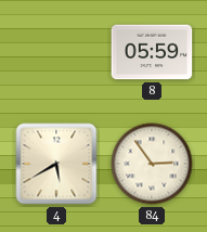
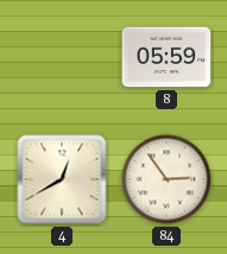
4: 5:40 -> 12:40 (62, 179)
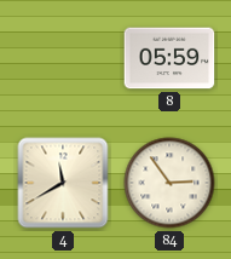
4: 12:40 -> 11:40 (63, 183)
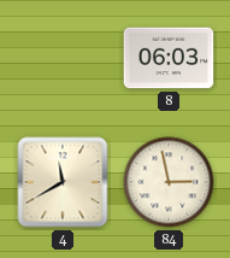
8: 05:59 -> 06:03 (169, 58)
84: 2:54 -> 2:58 (169, 182)
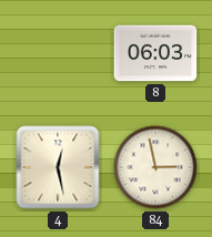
4: 11:40 -> 12:28 (58, 167)
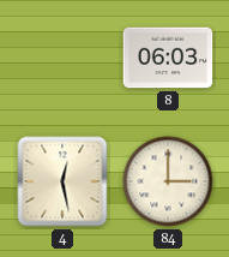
84: 2:58 -> 3:00 (168, 181)
